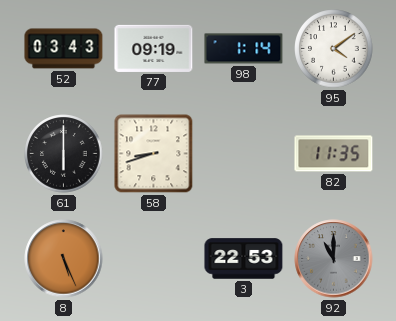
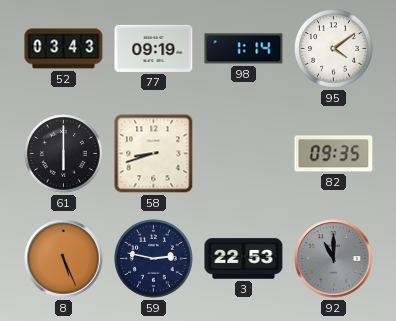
82: 11:35 -> 09:35 (334, 154)
59: none -> 2:47 (154, 259)
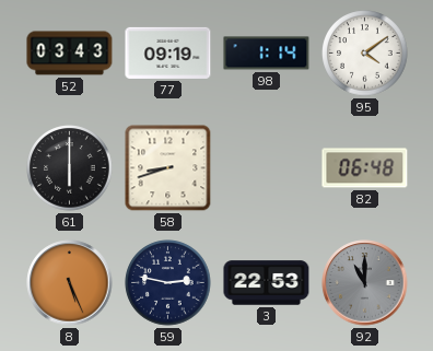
82: 09:35 -> 06:48 (365, 168)
